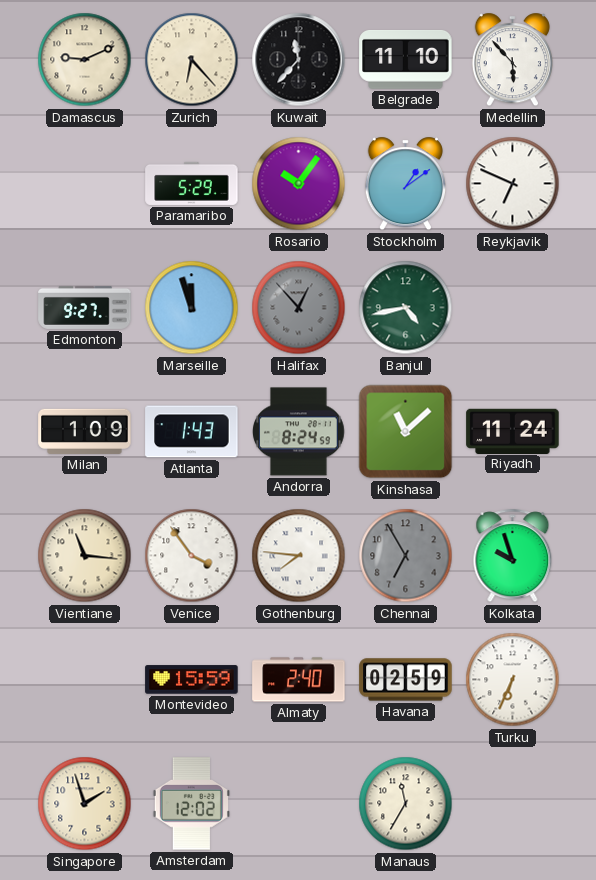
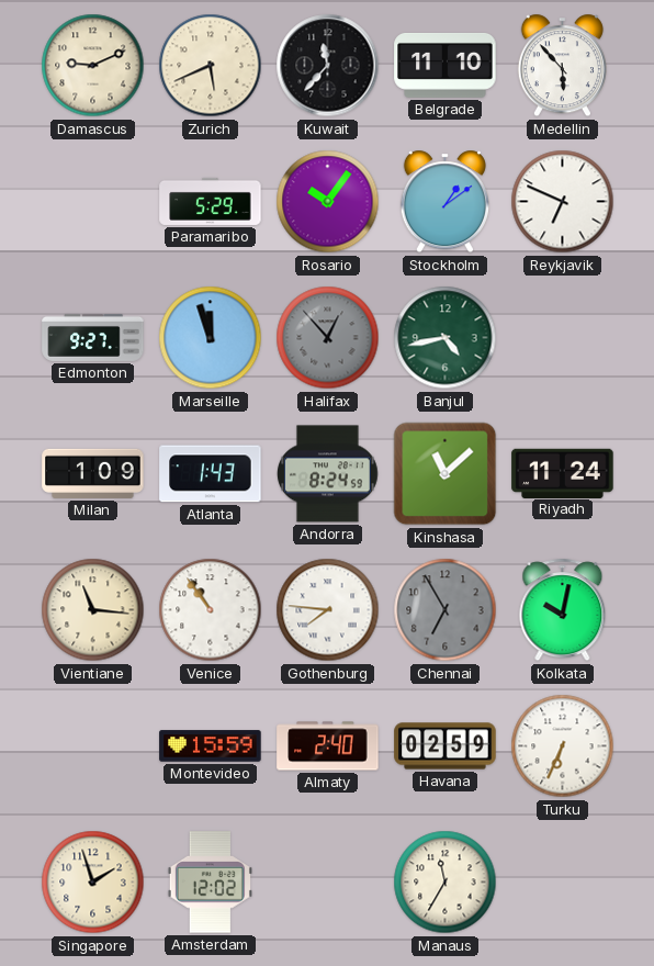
Zurich: 6:23 -> 5:41 (211, 66)
Venice: 3:54 -> 10:54 (211, 610)
Kolkata: 9:57 -> 10:02 (563, 610)
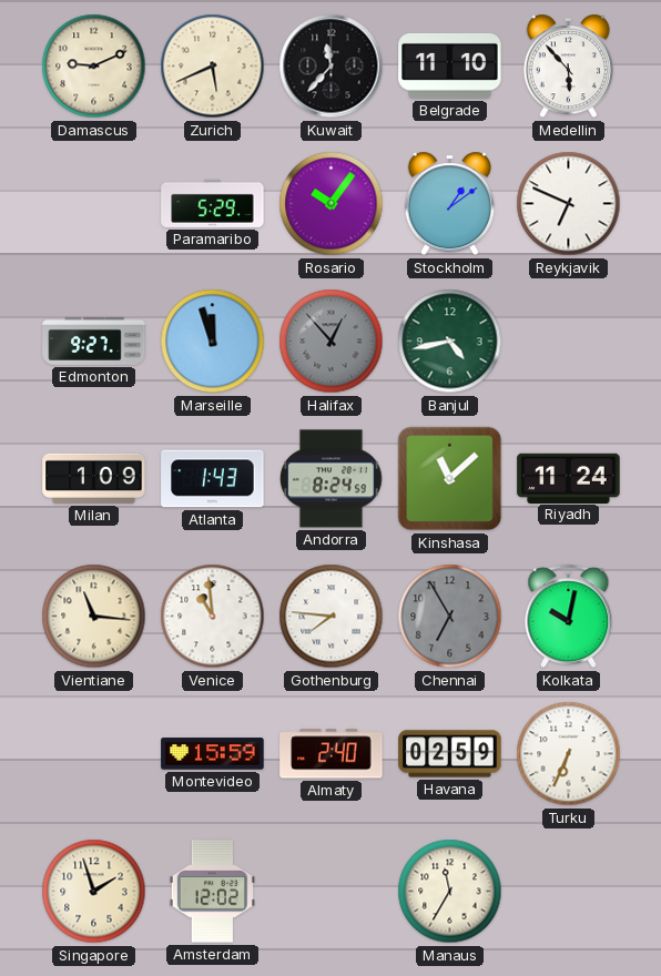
Venice: 10:54 -> 10:59 (213, 617)
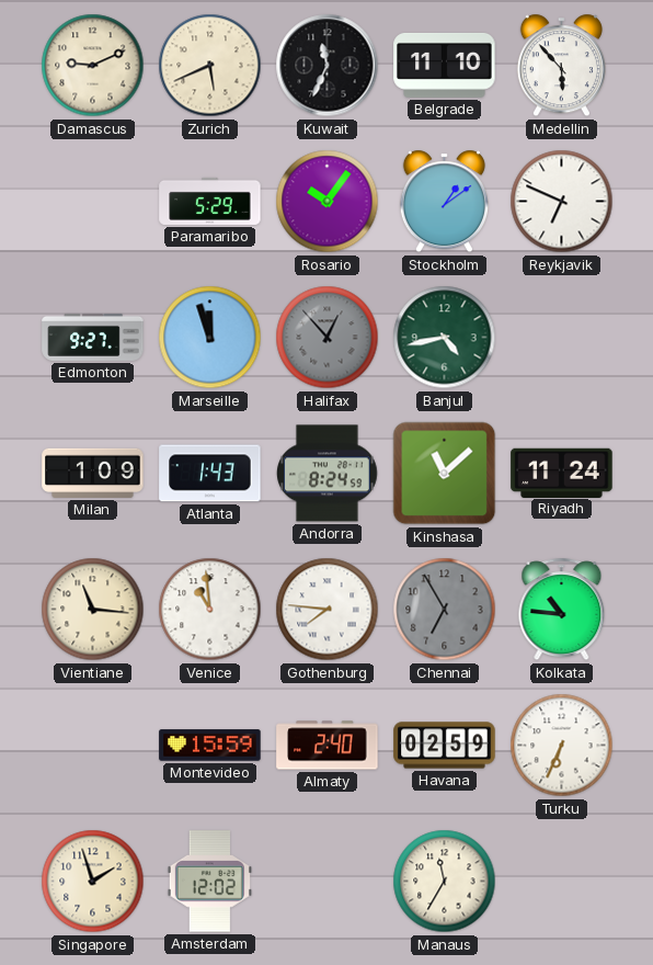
Kuwait: 11:37 -> 11:34 (328, 66)
Kolkata: 10:02 -> 10:46 (562, 610)
